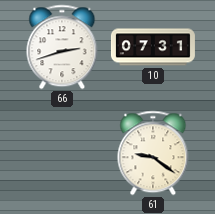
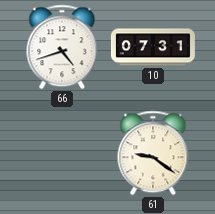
66: 2:42 -> 4:42 (62, 47)
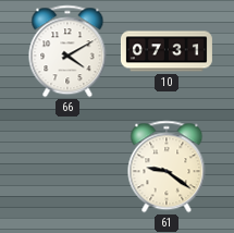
66: 4:42 -> 4:10 (67, 51)
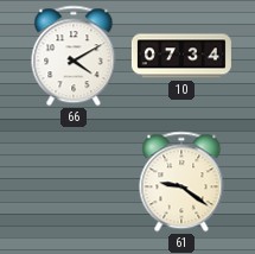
10: 07:31 -> 07:34 (181, 56)
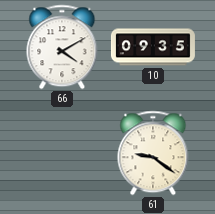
10: 07:34 -> 09:35 (153, 47)
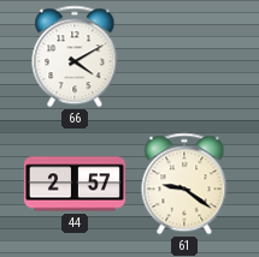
10: 09:35 -> none (153, 47)
44: none -> 2:57 (75, 184)
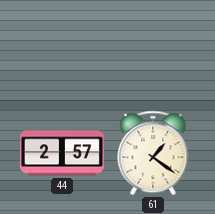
66: 4:10 -> none (75, 56)
61: 9:21 -> 1:21 (153, 153)
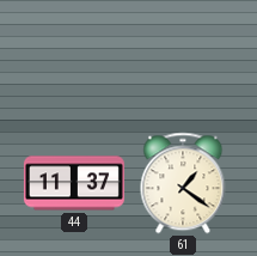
44: 2:57 -> 11:37 (74, 183)
